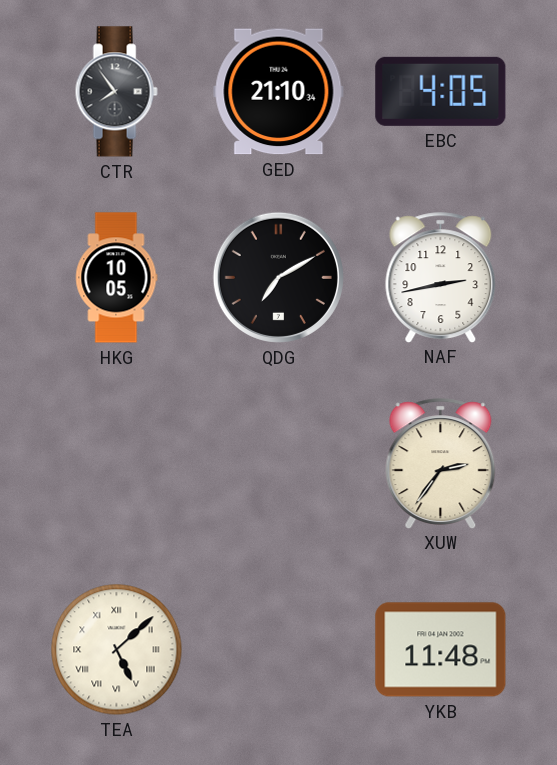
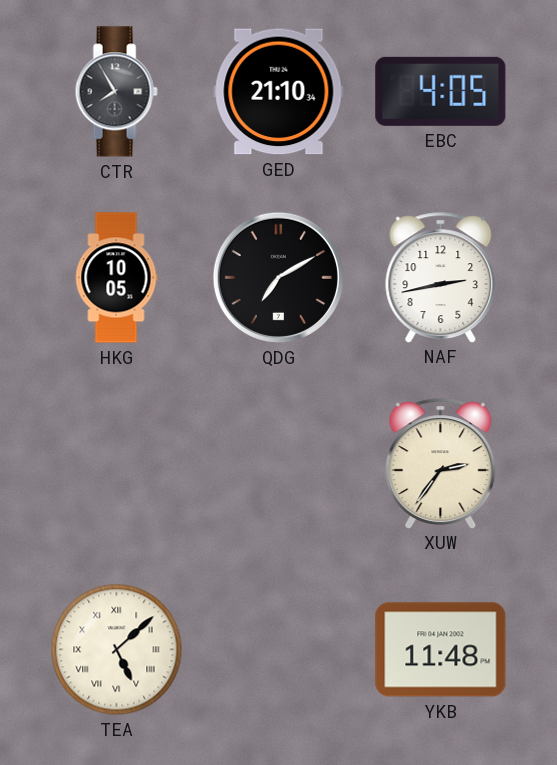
CTR: 7:54 -> 7:55 (116, 92)
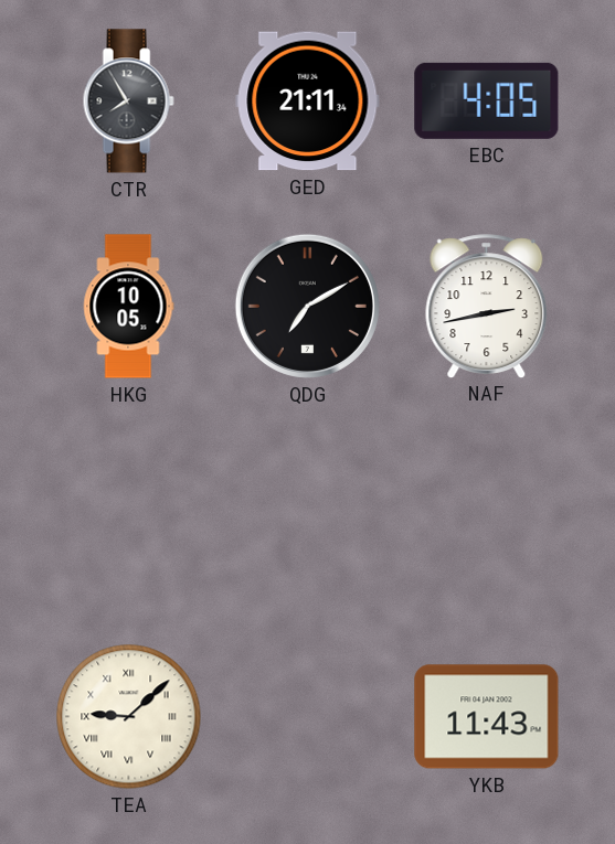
GED: 21:10 -> 21:11 (308, 102)
XUW: 2:36 -> none (441, 463)
TEA: 5:08 -> 9:08 (129, 717)
YKB: 11:48 -> 11:43 (487, 717)
